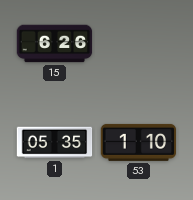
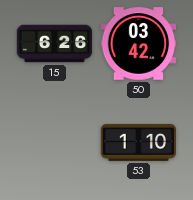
50: none -> 03:42 (139, 44)
1: 05:35 -> none (55, 143)
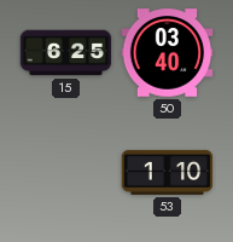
15: 6:26 -> 6:25 (66, 53)
50: 03:42 -> 03:40 (168, 53)
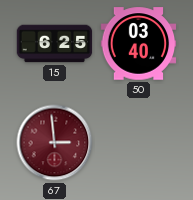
67: none -> 2:59 (55, 143)
53: 1:10 -> none (168, 172)
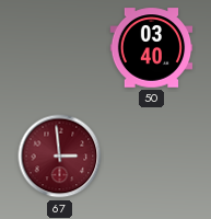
15: 6:25 -> none (55, 44)
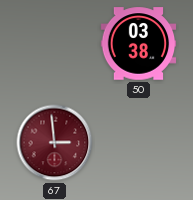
50: 03:40 -> 03:38 (139, 44)
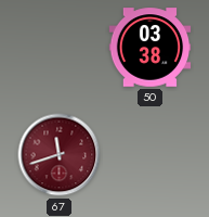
67: 2:59 -> 11:42 (60, 155)
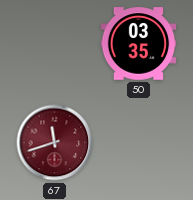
50: 03:38 -> 03:35 (139, 44)
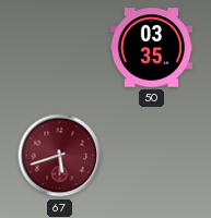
67: 11:42 -> 5:42 (60, 156)
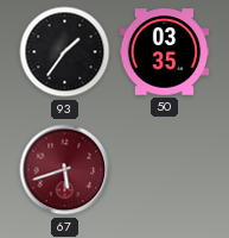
93: none -> 1:36 (65, 52)
